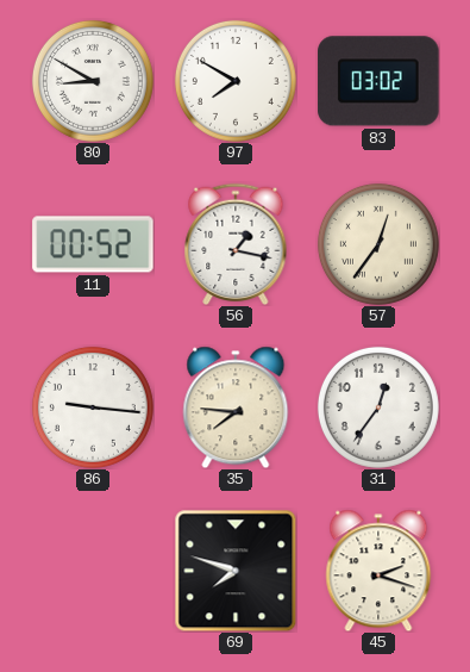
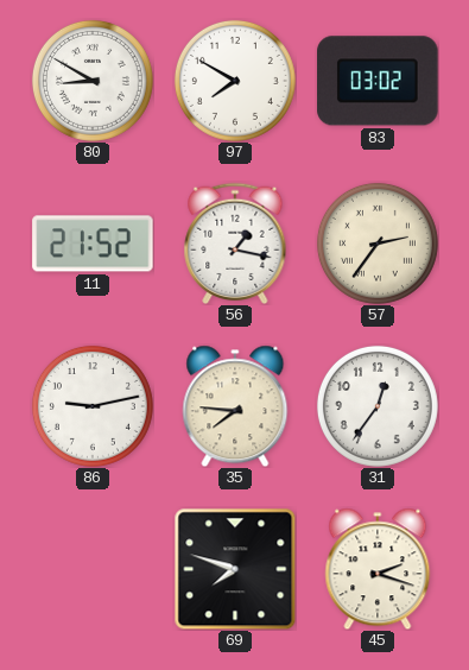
11: 00:52 -> 21:52 (93, 244)
57: 12:36 -> 2:36 (378, 244)
86: 9:16 -> 9:13 (93, 406)
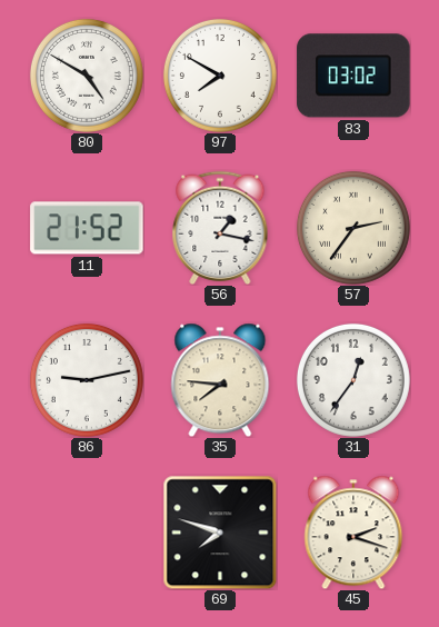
80: 8:50 -> 4:50 (87, 76)
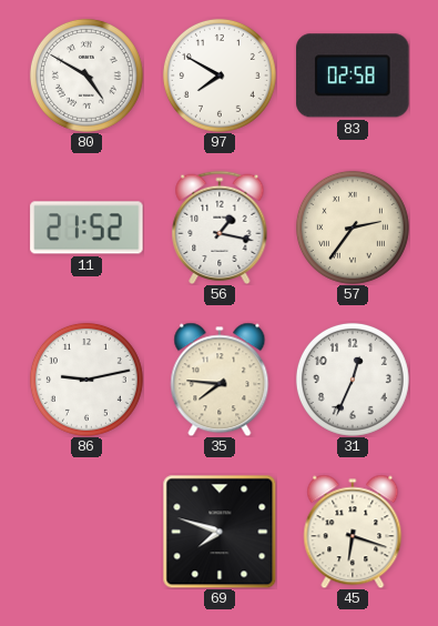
83: 03:02 -> 02:58 (353, 75)
31: 12:36 -> 12:34 (353, 380)
45: 2:18 -> 6:18 (353, 532)
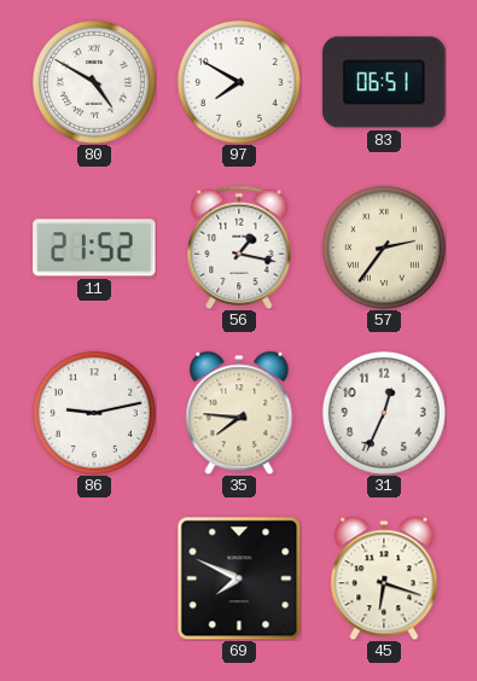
83: 02:58 -> 06:51 (384, 82)
69: 7:48 -> 7:49 (239, 578)
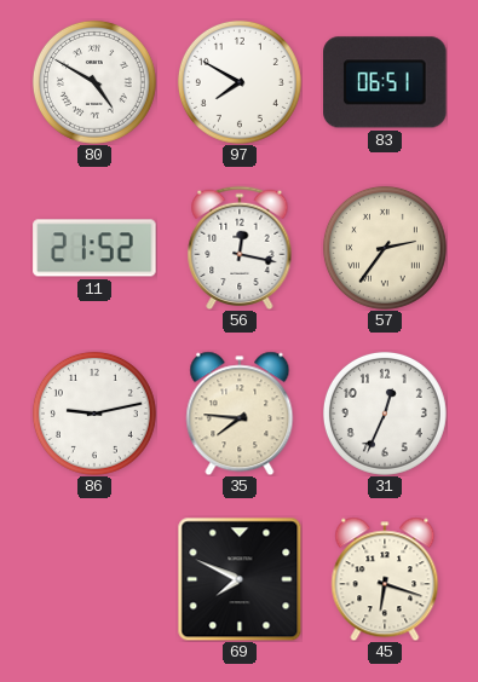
56: 1:17 -> 12:17 (240, 247)
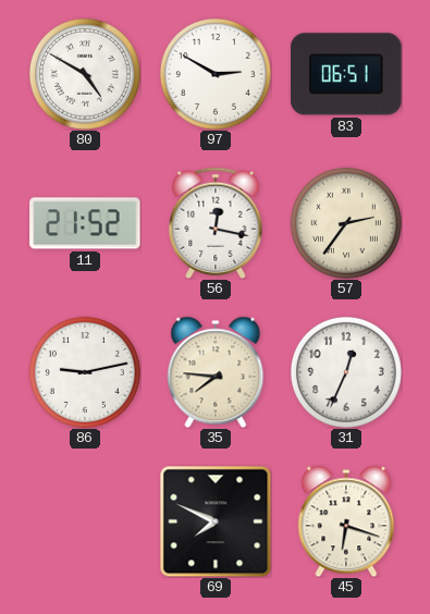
97: 7:50 -> 2:50 (216, 74)
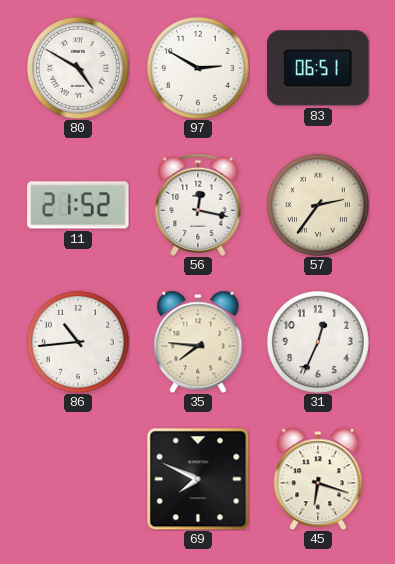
86: 9:13 -> 10:44 (78, 342)
